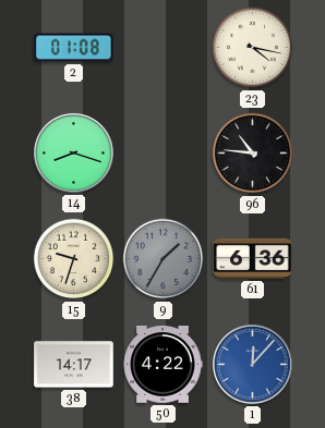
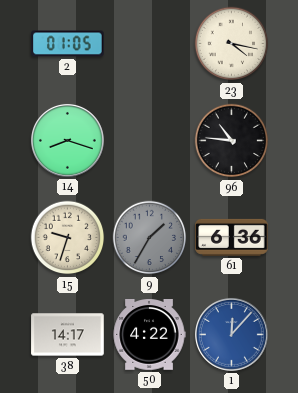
2: 01:08 -> 01:05 (68, 44)
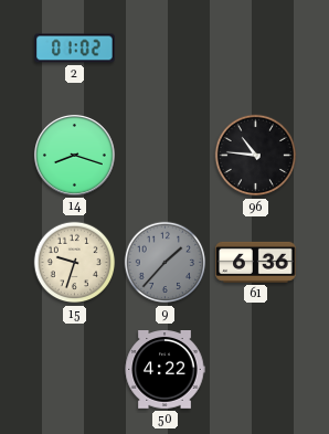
2: 01:05 -> 01:02 (75, 49)
23: 4:17 -> none (232, 44)
9: 1:35 -> 1:37 (166, 263)
38: 14:17 -> none (68, 335)
1: 12:07 -> none (231, 334)
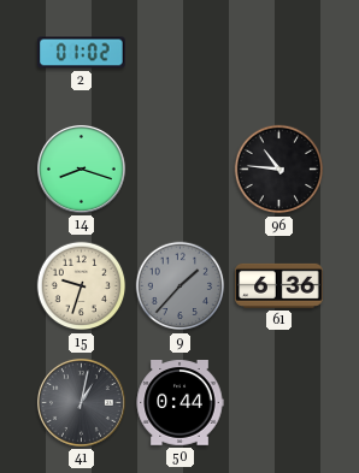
41: none -> 1:02 (81, 402)
50: 4:22 -> 0:44 (179, 403)
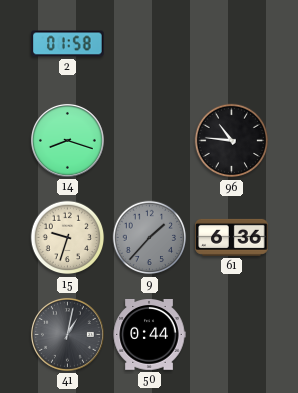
2: 01:02 -> 01:58 (68, 44)
